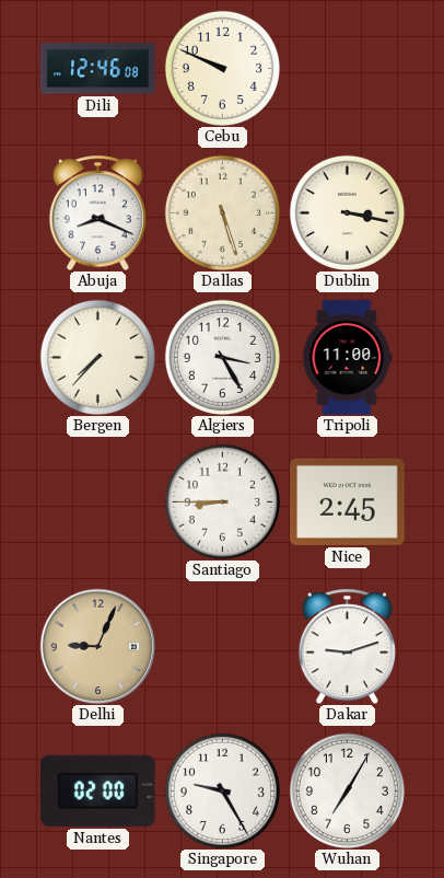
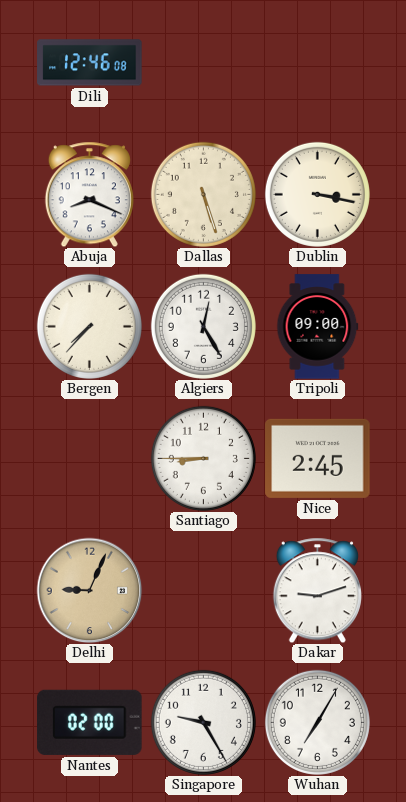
Cebu: 9:49 -> none (222, 68)
Algiers: 3:25 -> 12:25 (203, 326)
Tripoli: 11:00 -> 09:00 (318, 327)
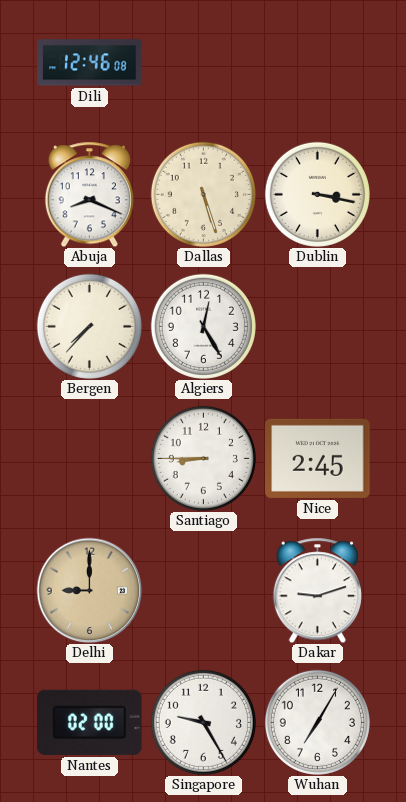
Tripoli: 09:00 -> none (318, 327)
Delhi: 9:04 -> 9:00 (89, 590)
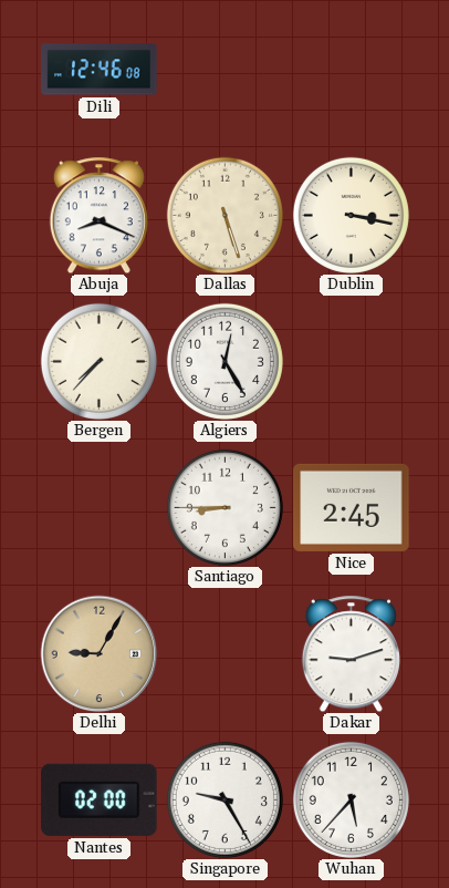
Delhi: 9:00 -> 9:05 (98, 653)
Wuhan: 7:05 -> 5:37 (351, 799)
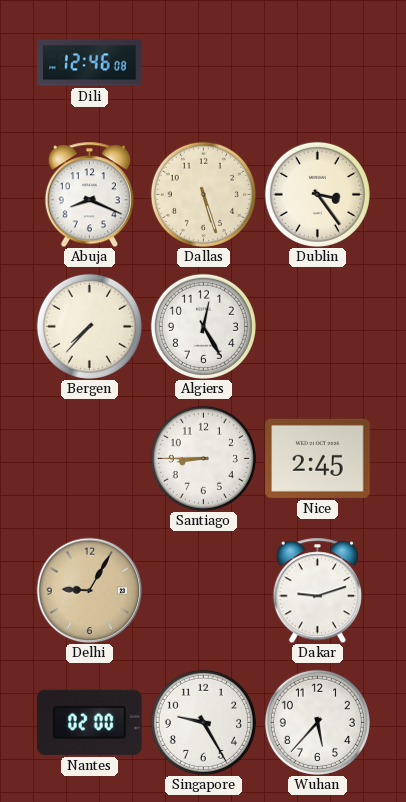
Dublin: 3:17 -> 3:24 (317, 194)
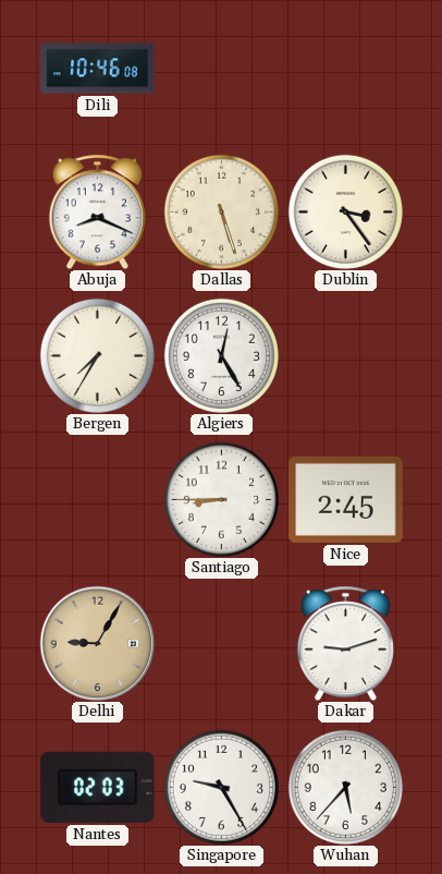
Dili: 12:46 -> 10:46 (98, 69)
Bergen: 7:37 -> 7:35 (97, 355)
Nantes: 02:00 -> 02:03 (98, 787)
